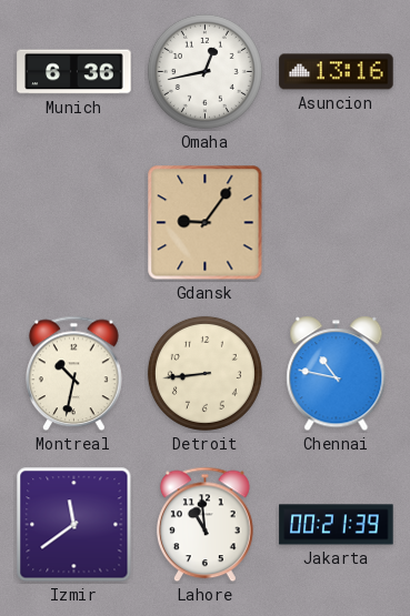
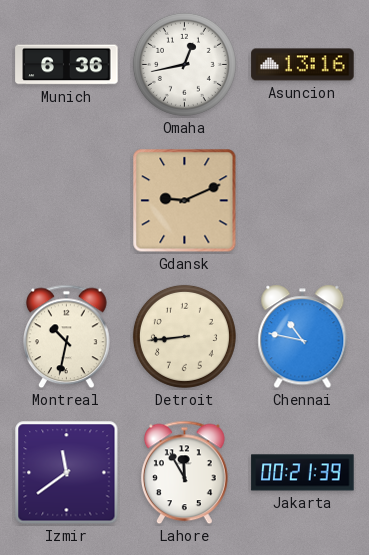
Gdansk: 9:06 -> 9:11 (185, 201)
Lahore: 10:59 -> 11:55 (185, 473)
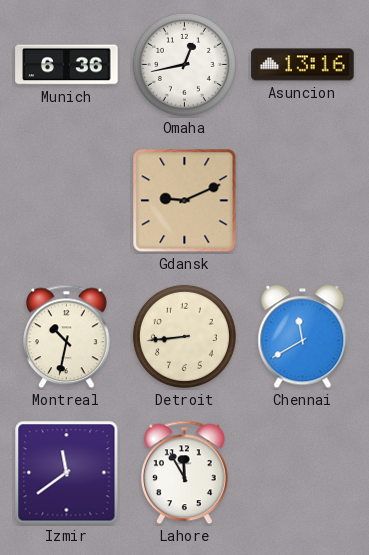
Chennai: 10:47 -> 11:40 (303, 337)
Jakarta: 00:21 -> none (303, 473)
